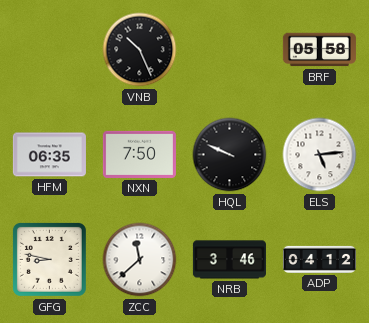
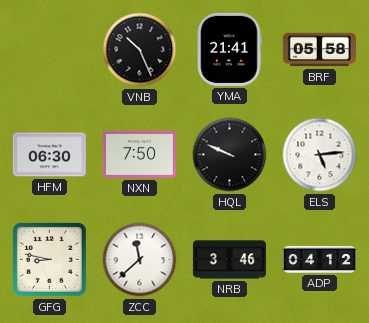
YMA: none -> 21:41 (229, 49)
HFM: 06:35 -> 06:30 (49, 155)
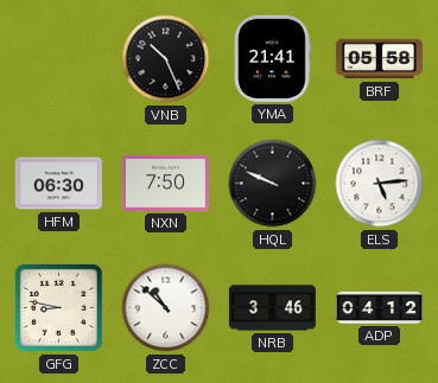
ZCC: 11:38 -> 10:52 (166, 308)
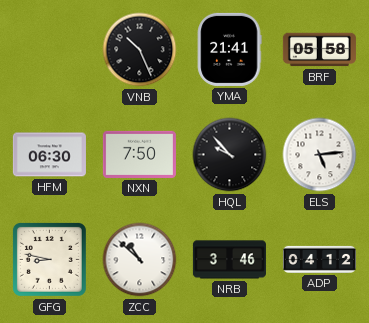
HQL: 9:49 -> 9:53 (230, 155)
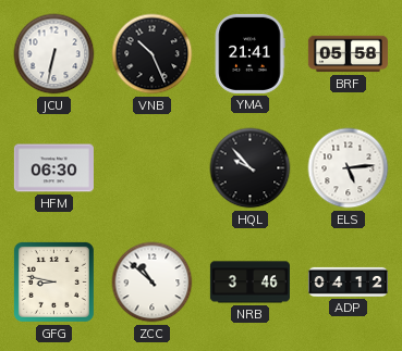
JCU: none -> 6:32 (54, 54)
NXN: 7:50 -> none (139, 154)
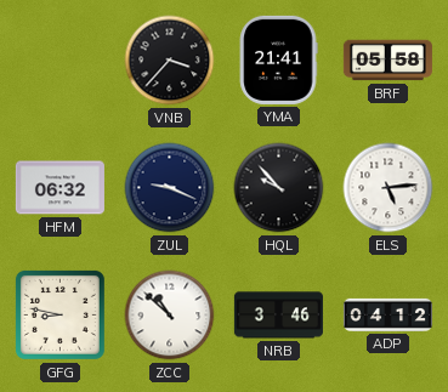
JCU: 6:32 -> none (54, 54)
VNB: 10:26 -> 3:37 (170, 61)
HFM: 06:30 -> 06:32 (59, 188)
ZUL: none -> 9:19 (170, 188)
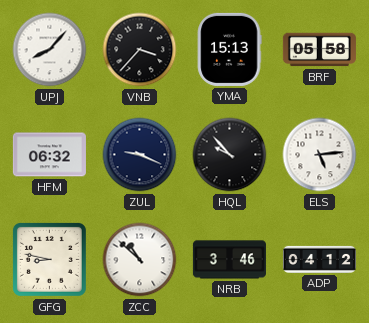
UPJ: none -> 8:07 (50, 50)
YMA: 21:41 -> 15:13 (229, 49)
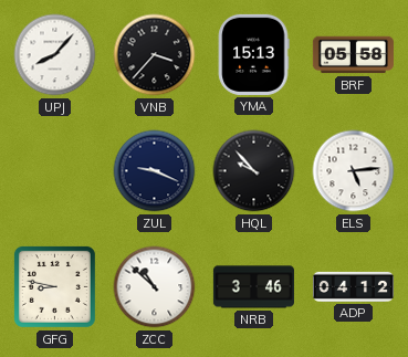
HFM: 06:32 -> none (49, 155)
